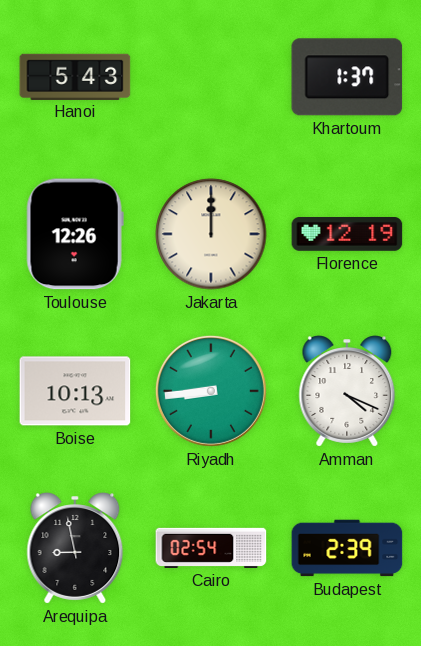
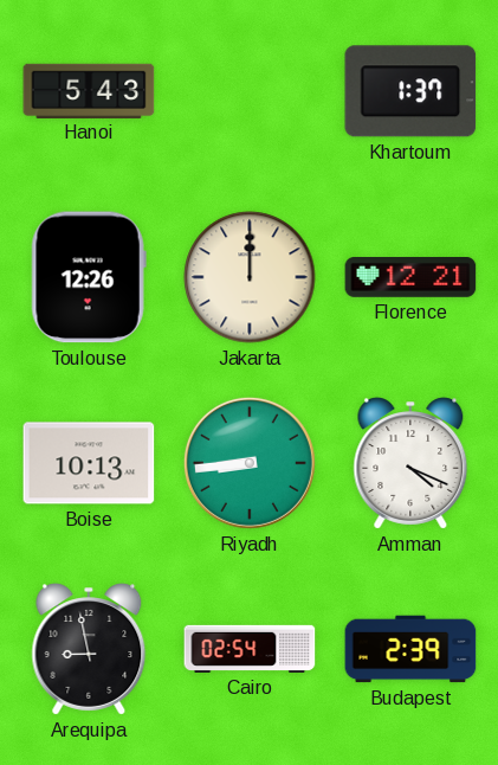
Florence: 12:19 -> 12:21 (410, 278)
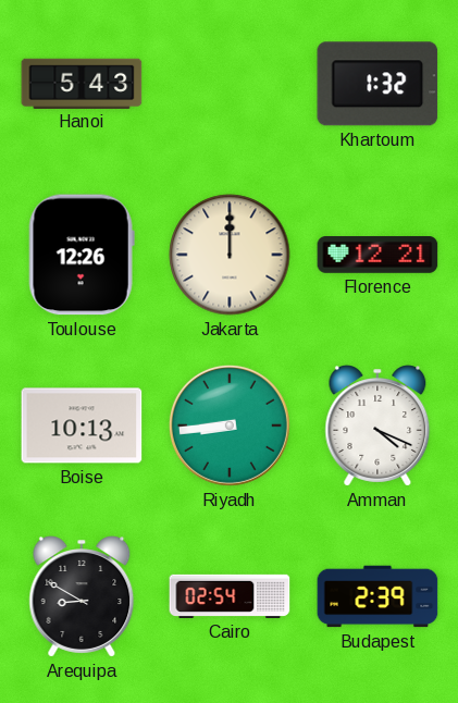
Khartoum: 1:37 -> 1:32 (377, 84)
Arequipa: 8:58 -> 8:50 (82, 596)
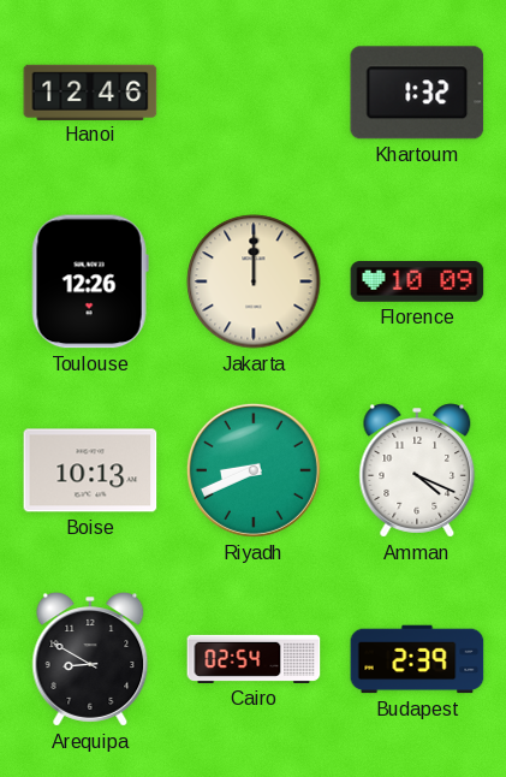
Hanoi: 5:43 -> 12:46 (90, 91)
Florence: 12:21 -> 10:09 (417, 283)
Riyadh: 8:44 -> 8:41 (254, 470)
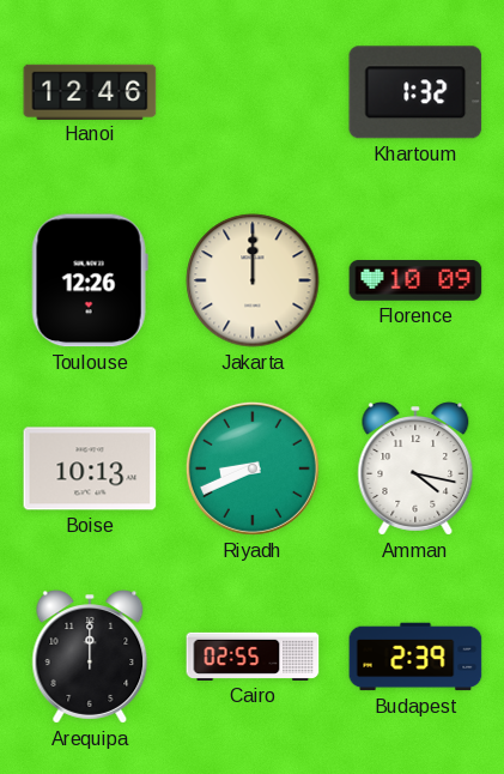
Amman: 4:19 -> 4:17 (415, 468)
Arequipa: 8:50 -> 12:00 (90, 657)
Cairo: 02:54 -> 02:55 (253, 657)
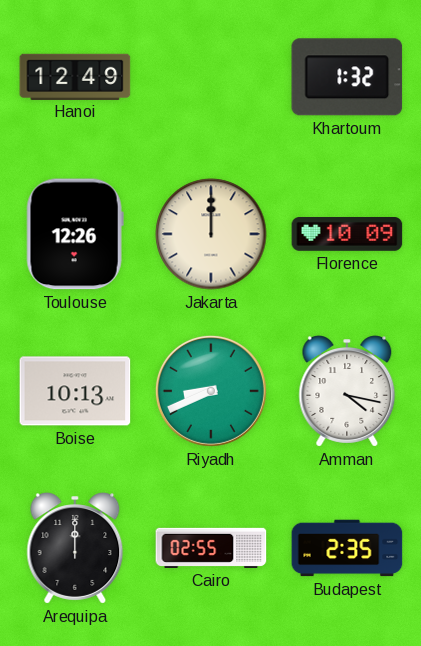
Hanoi: 12:46 -> 12:49 (75, 76)
Budapest: 2:39 -> 2:35 (347, 548)
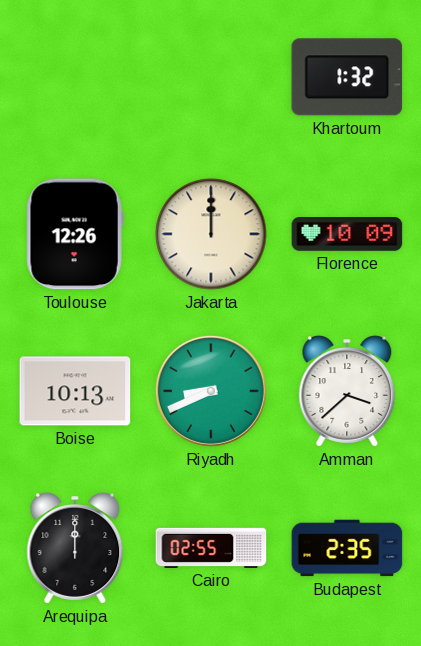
Hanoi: 12:49 -> none (75, 76)
Amman: 4:17 -> 3:38 (347, 391)
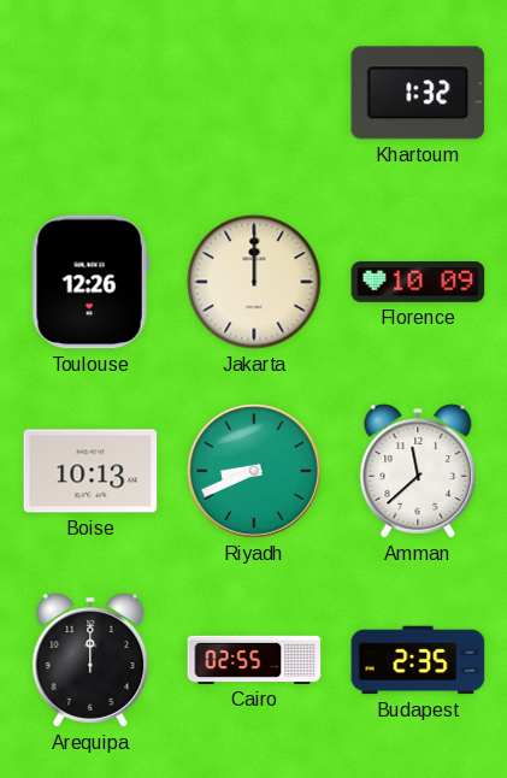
Amman: 3:38 -> 11:38 (418, 471)
